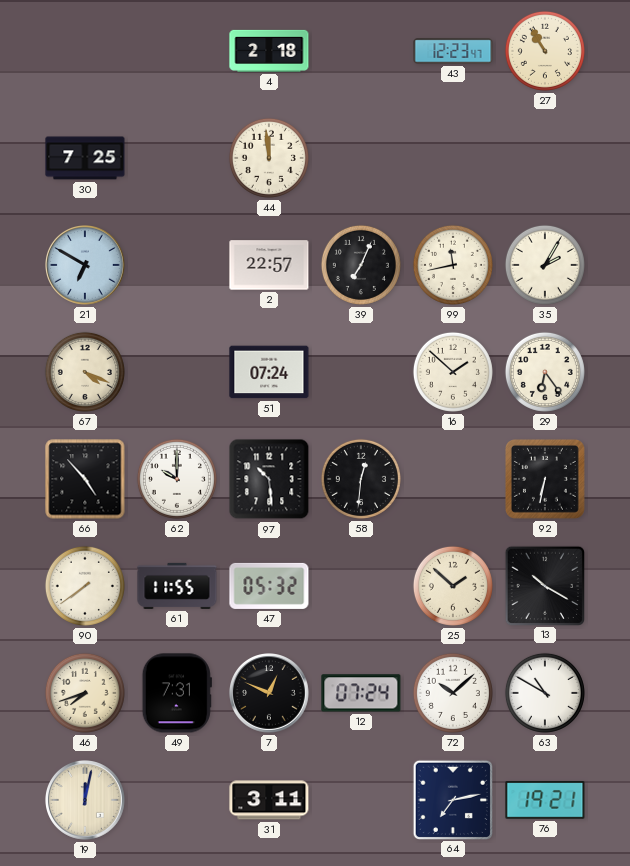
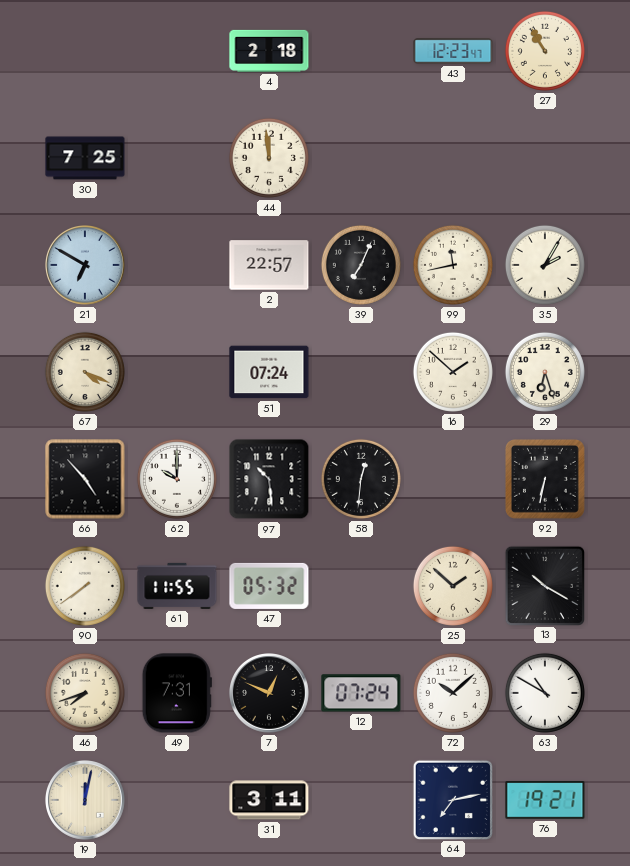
29: 6:24 -> 6:27 (545, 372)
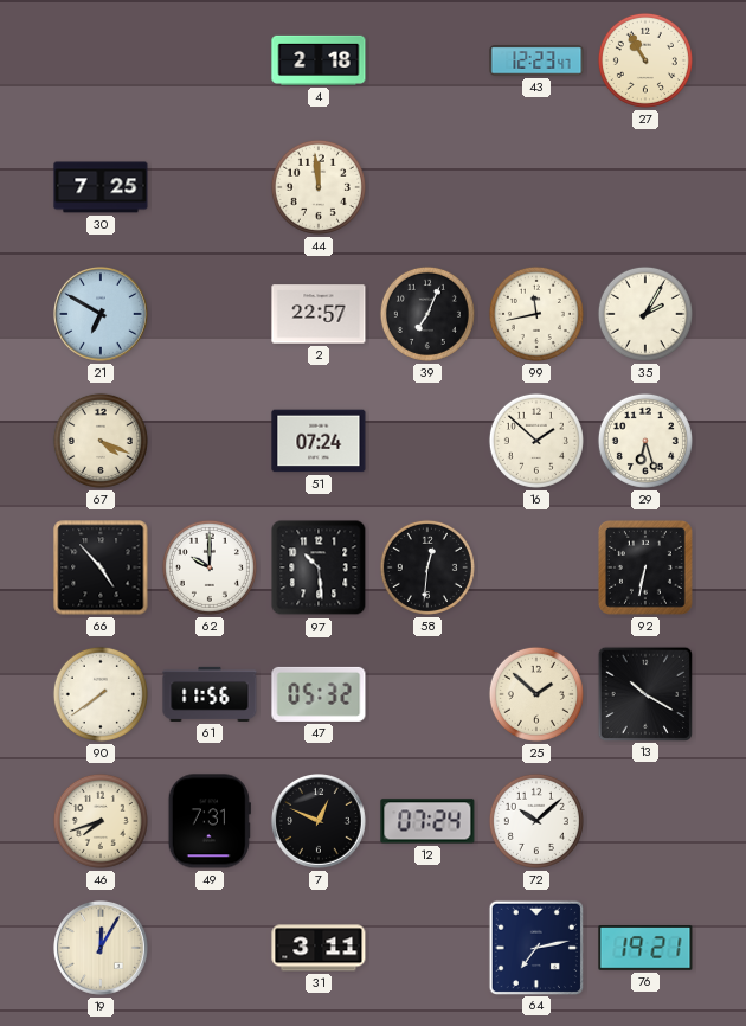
61: 11:55 -> 11:56 (210, 694)
63: 10:50 -> none (545, 693)
19: 12:02 -> 12:05 (102, 949)
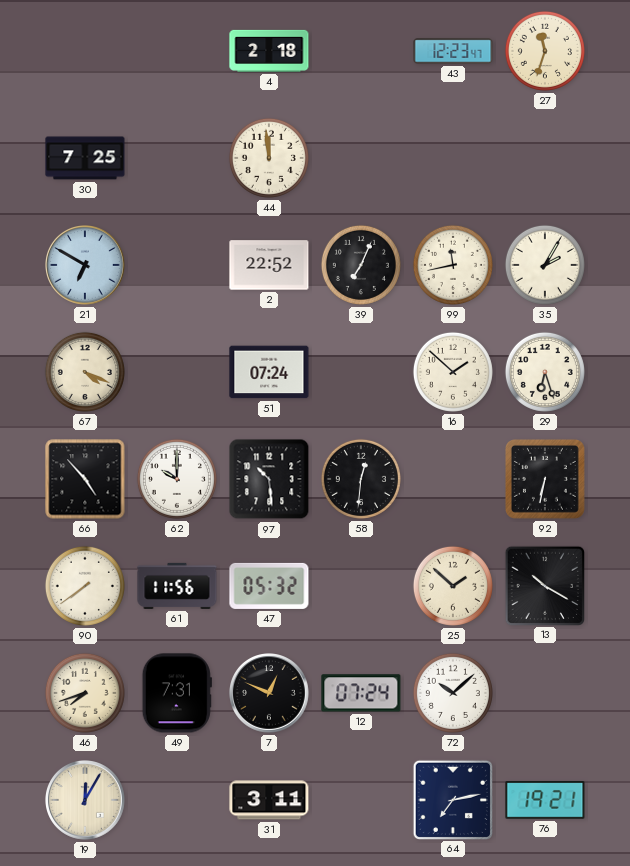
27: 10:55 -> 11:33 (545, 51)
2: 22:57 -> 22:52 (269, 265)
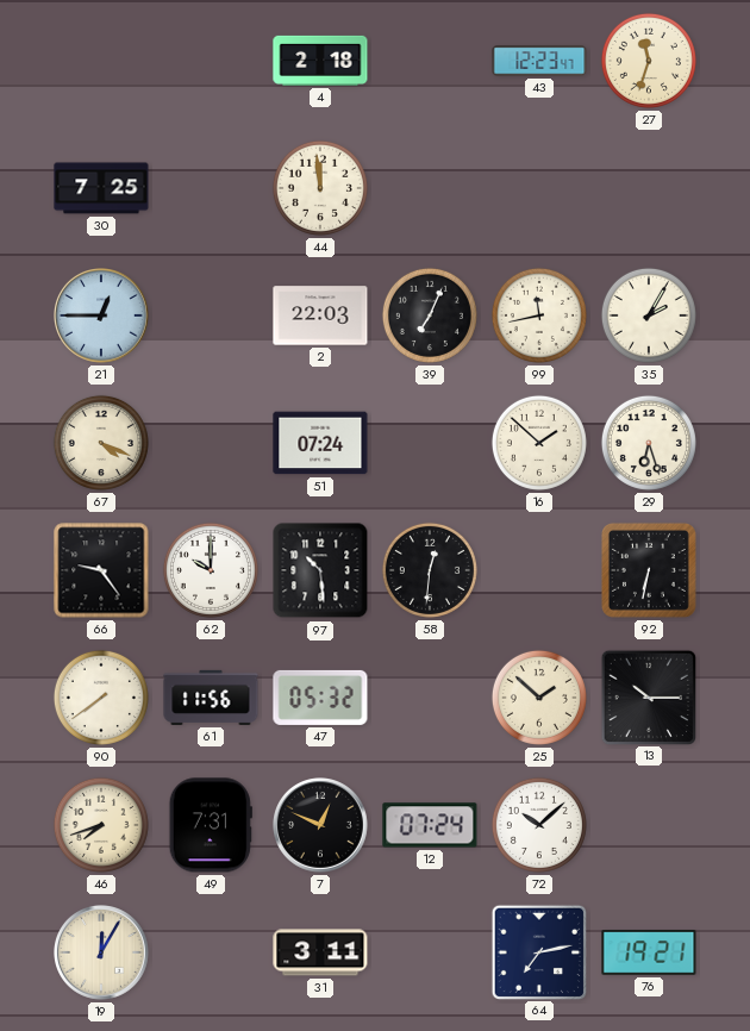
21: 6:50 -> 12:45 (102, 317)
2: 22:52 -> 22:03 (320, 315)
66: 4:53 -> 9:24 (101, 570)
13: 10:20 -> 10:15 (648, 696)
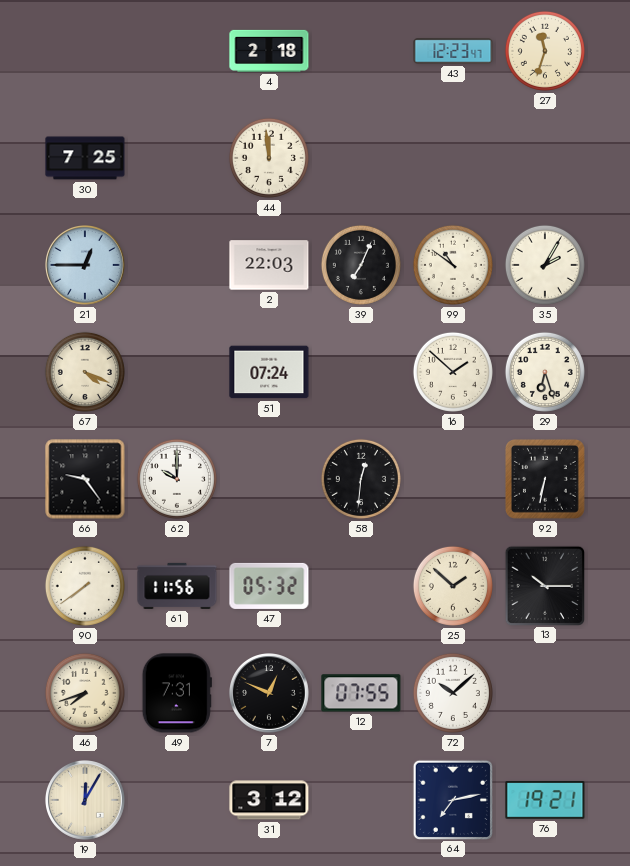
99: 11:43 -> 10:51 (453, 265)
97: 10:29 -> none (320, 570)
12: 07:24 -> 07:55 (361, 693)
31: 3:11 -> 3:12 (269, 800)
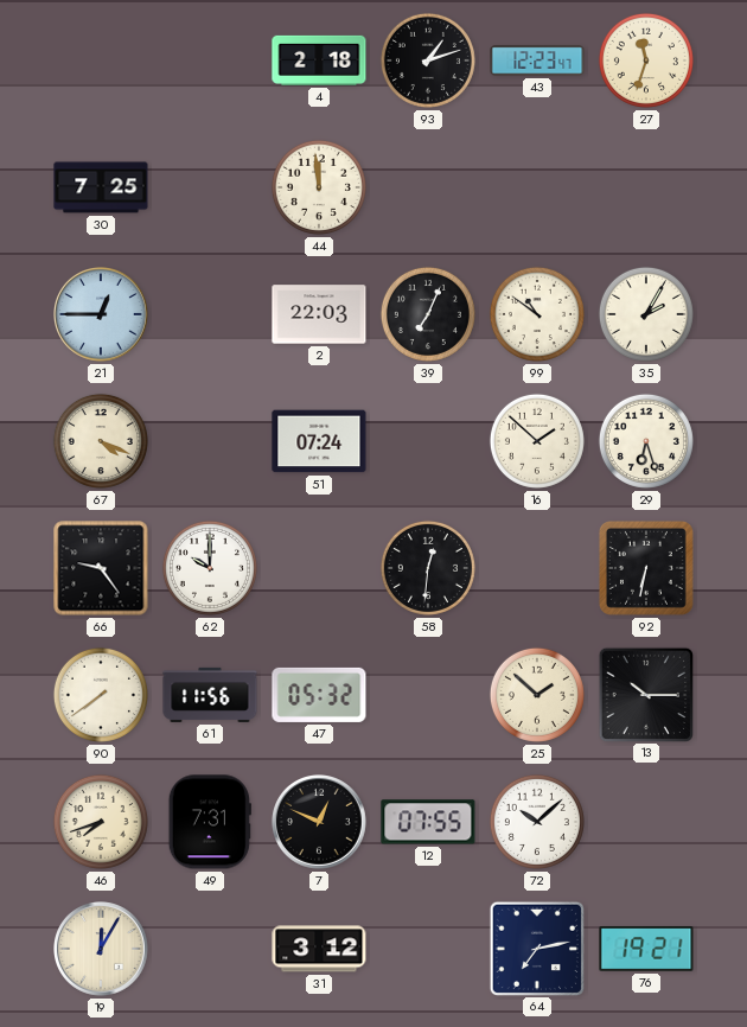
93: none -> 1:12 (428, 60)
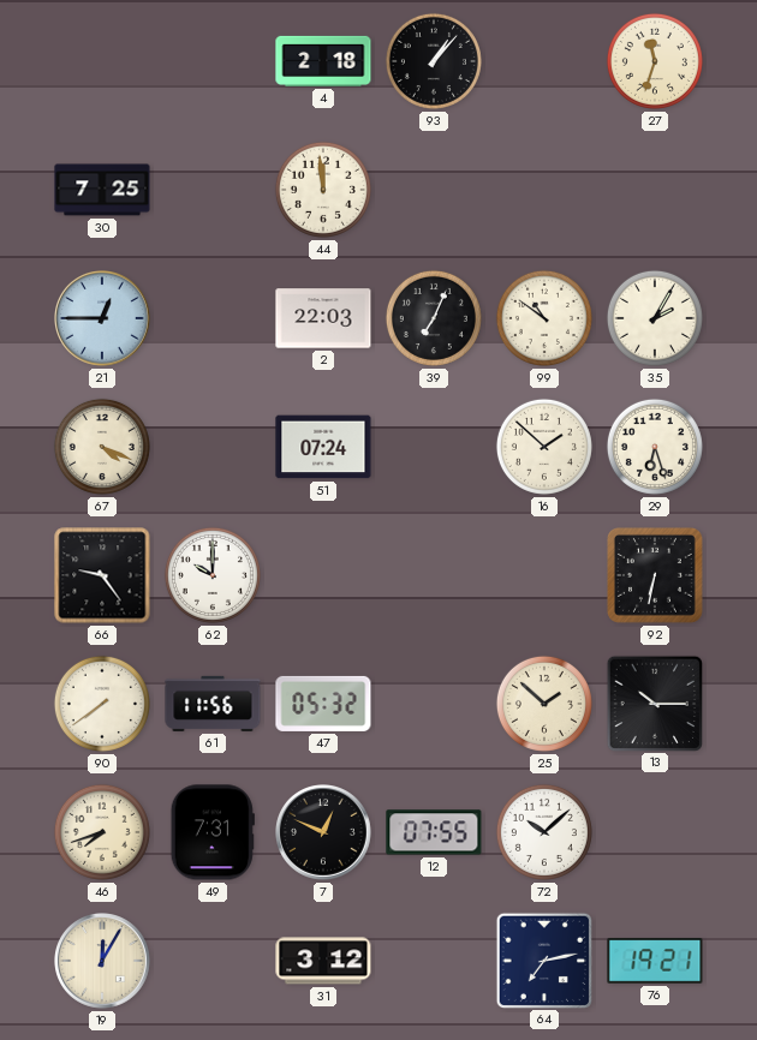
93: 1:12 -> 1:07 (434, 61)
43: 12:23 -> none (537, 60)
58: 12:31 -> none (428, 568)
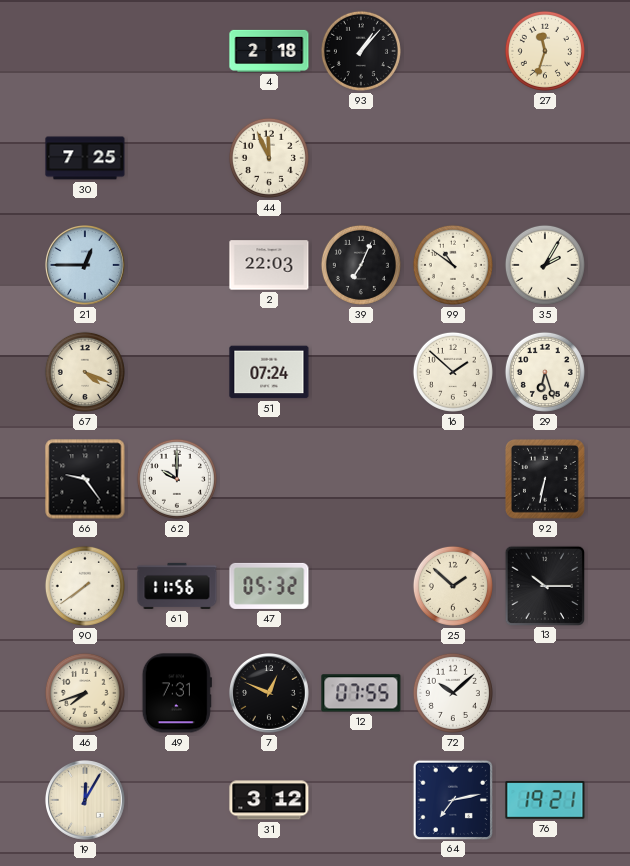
44: 11:59 -> 11:56 (269, 158)
